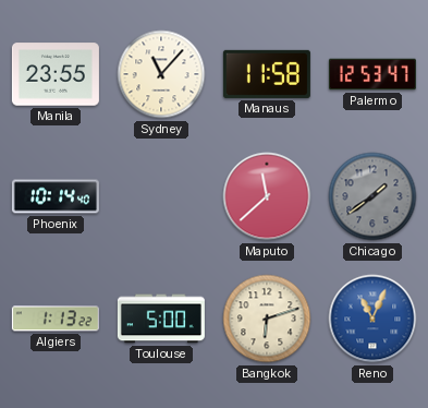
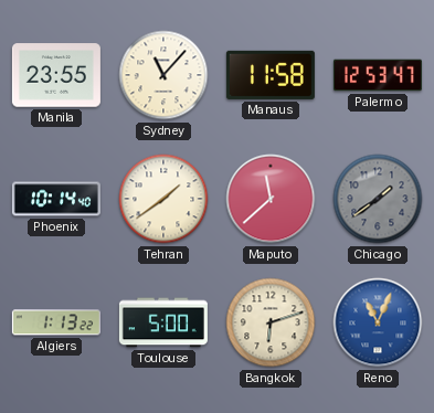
Tehran: none -> 1:39 (163, 199)
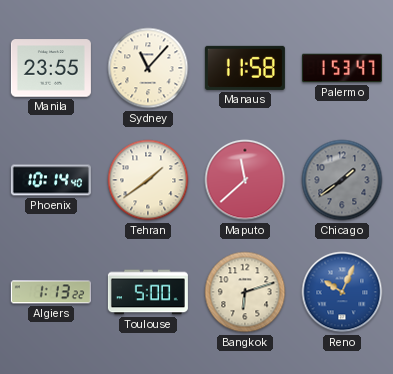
Palermo: 12:53 -> 1:53 (342, 68)
Reno: 11:04 -> 10:04 (342, 292)
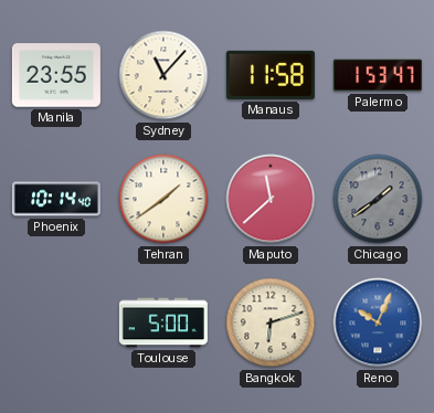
Algiers: 1:13 -> none (51, 292)
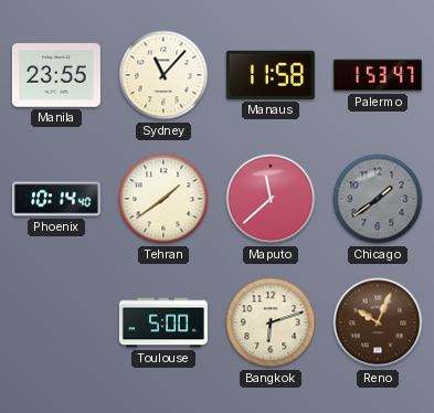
Reno dial: blue -> brown (378, 322)
